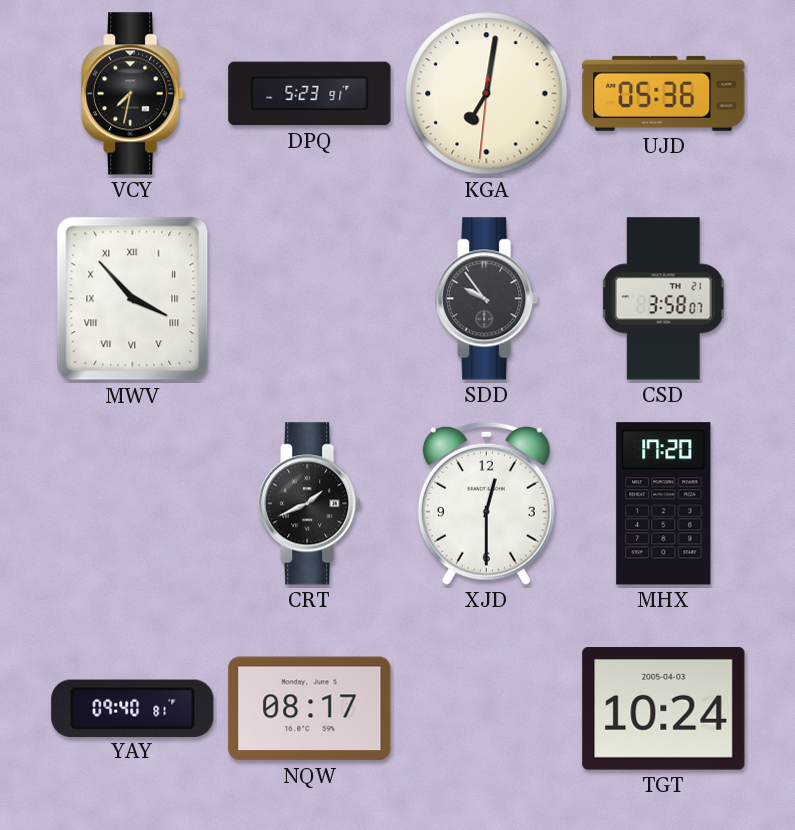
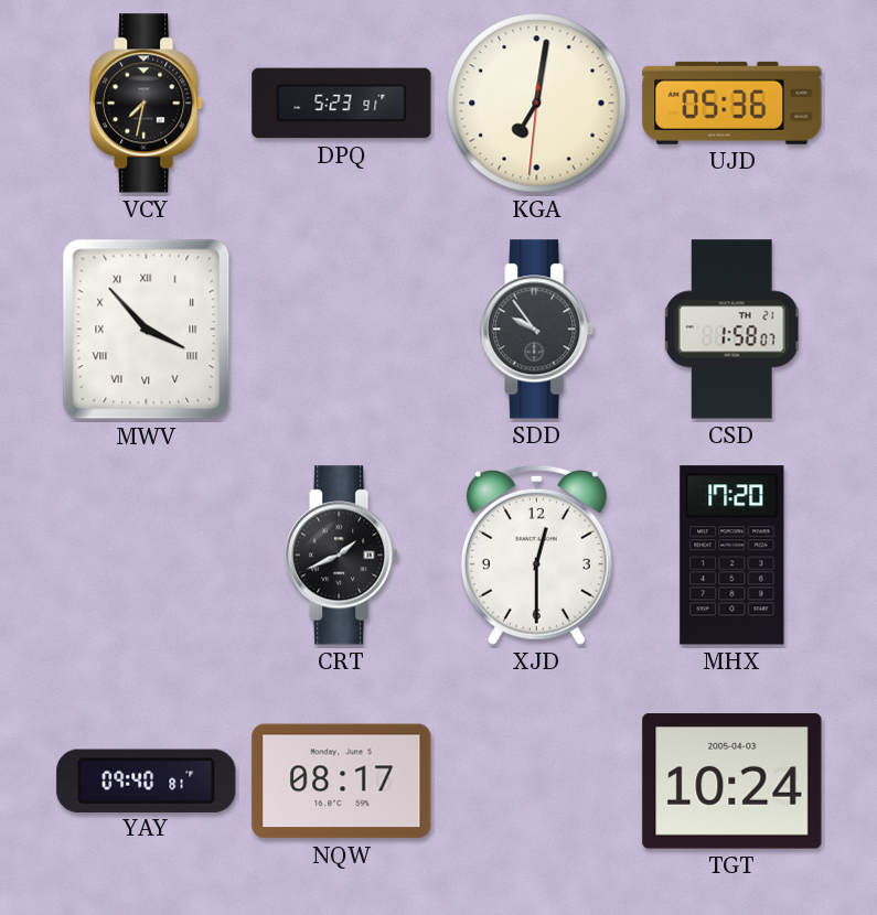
CSD: 3:58 -> 1:58 (731, 330)
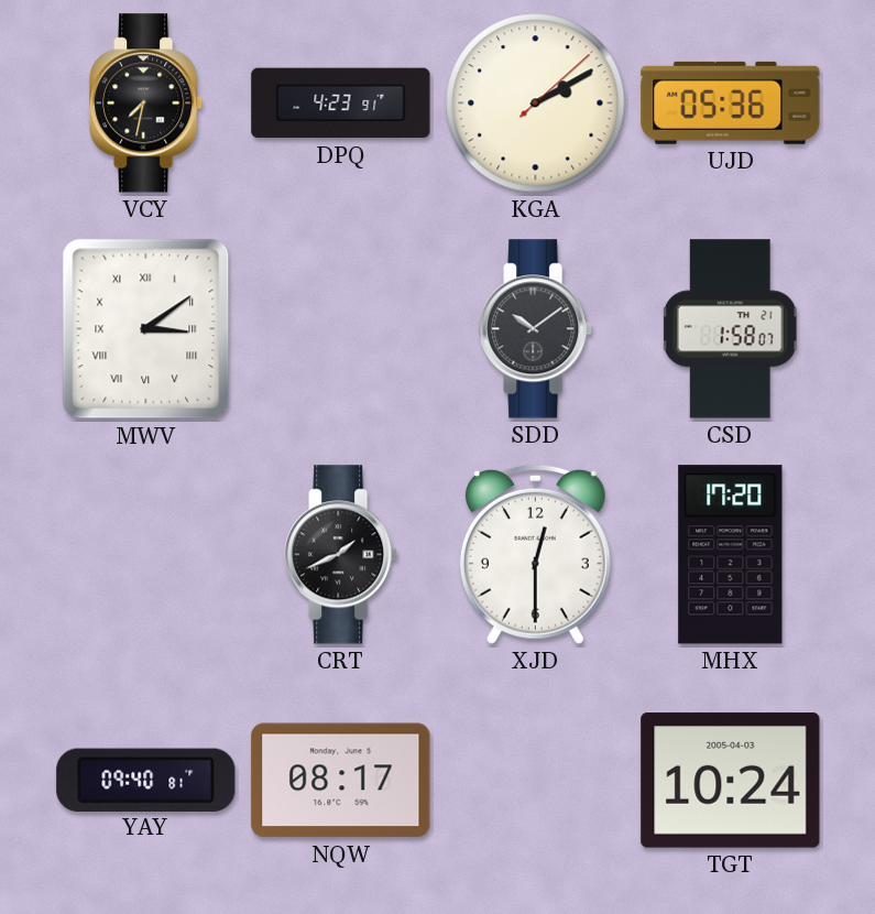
DPQ: 5:23 -> 4:23 (341, 104)
KGA: 7:01 -> 2:10 (536, 104)
MWV: 3:53 -> 3:09 (146, 329)
SDD: 9:54 -> 10:09 (536, 329)
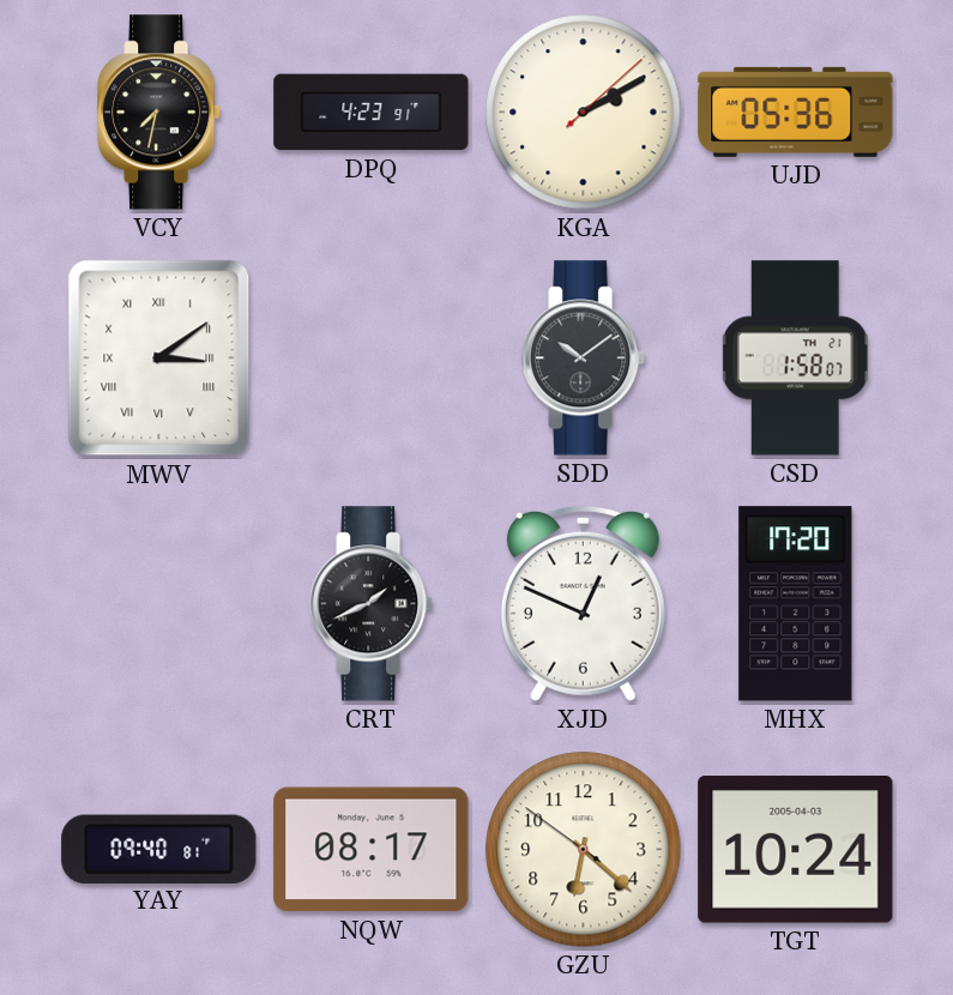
XJD: 12:30 -> 12:49 (583, 603)
GZU: none -> 6:21 (584, 850)
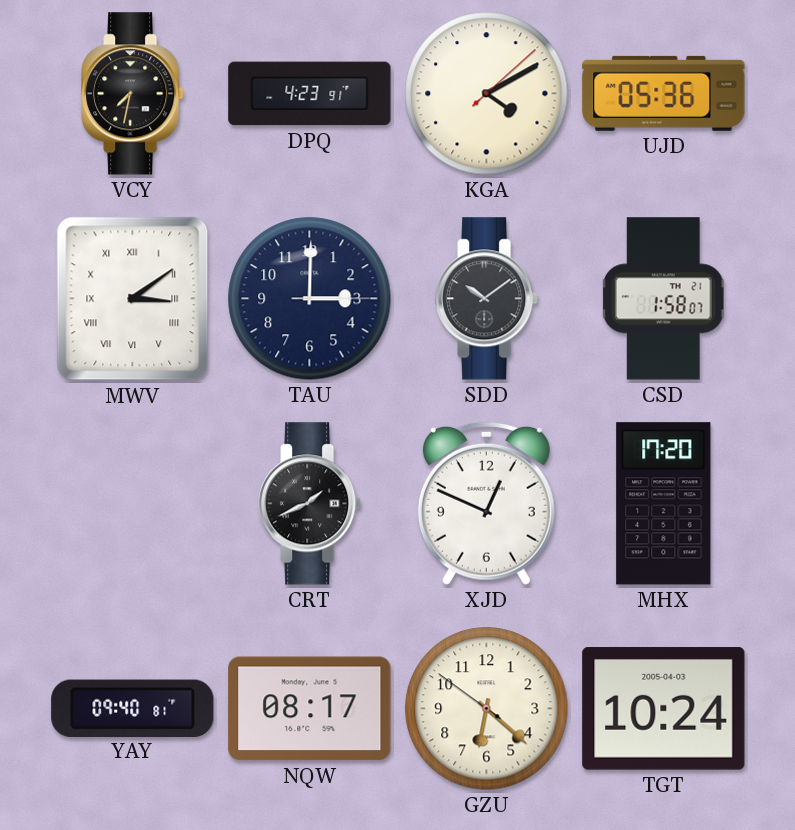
KGA: 2:10 -> 4:10 (487, 94)
TAU: none -> 3:00 (310, 299)
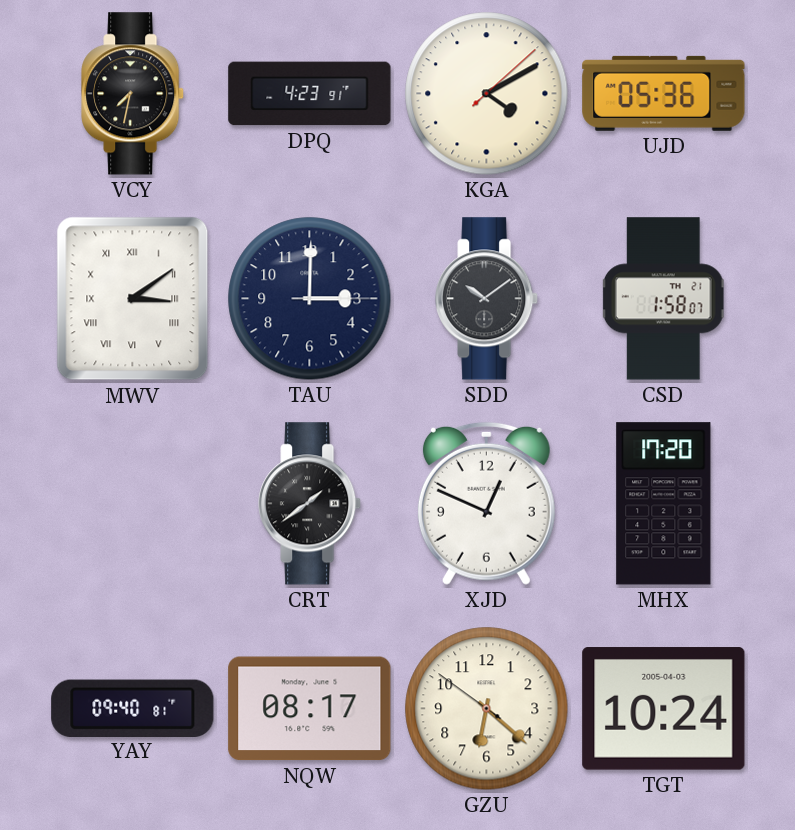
CRT: 1:41 -> 1:39 (310, 504)
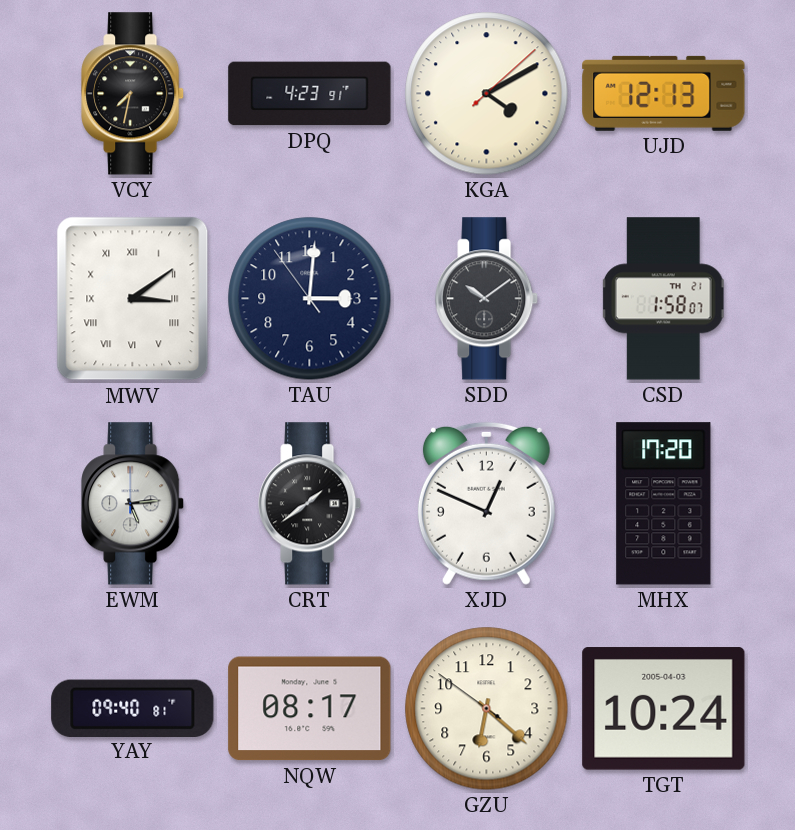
UJD: 05:36 -> 12:13 (664, 93)
TAU: 3:00:15 -> 3:00:54 (310, 299)
EWM: none -> 5:14 (133, 504)
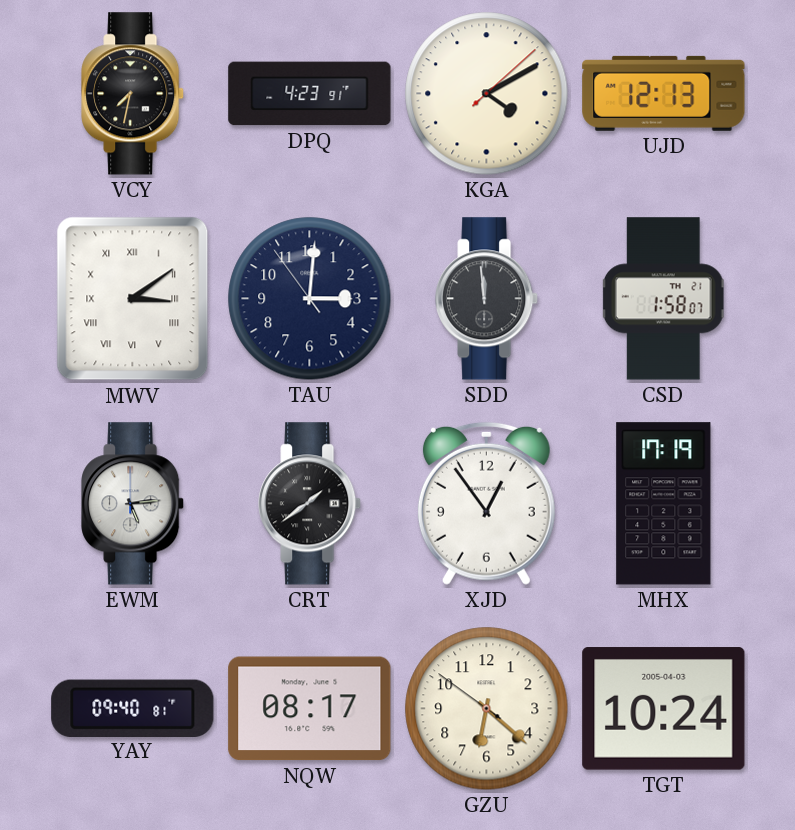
SDD: 10:09 -> 11:59 (487, 299)
XJD: 12:49 -> 12:54 (486, 503)
MHX: 17:20 -> 17:19 (664, 504)
